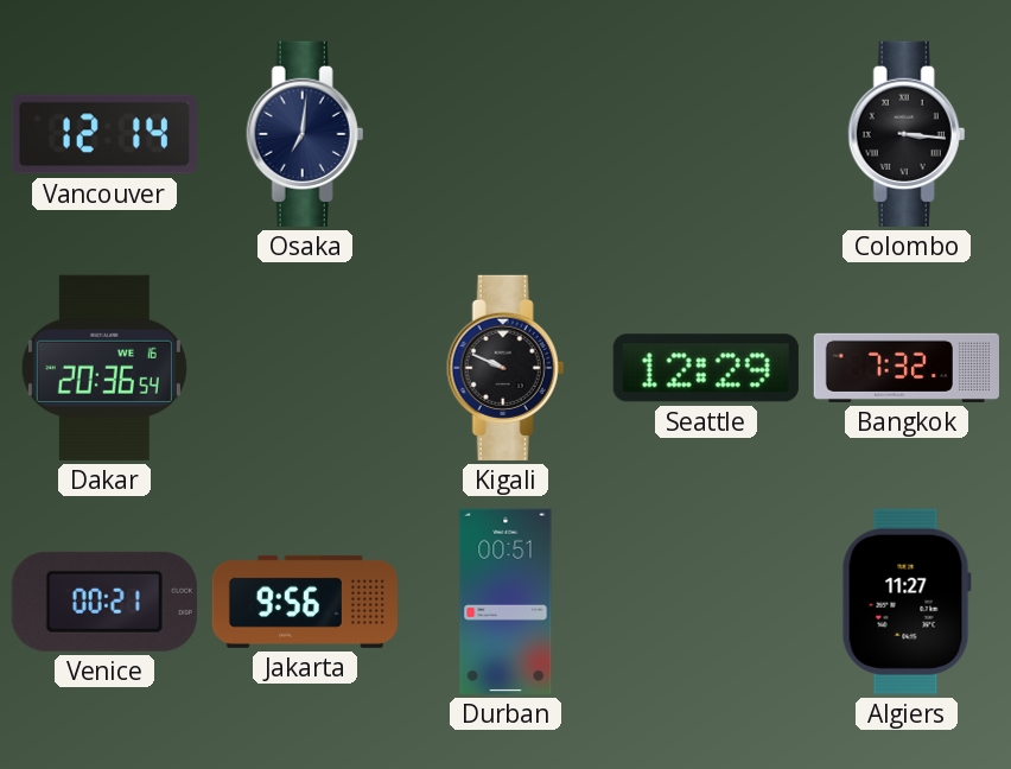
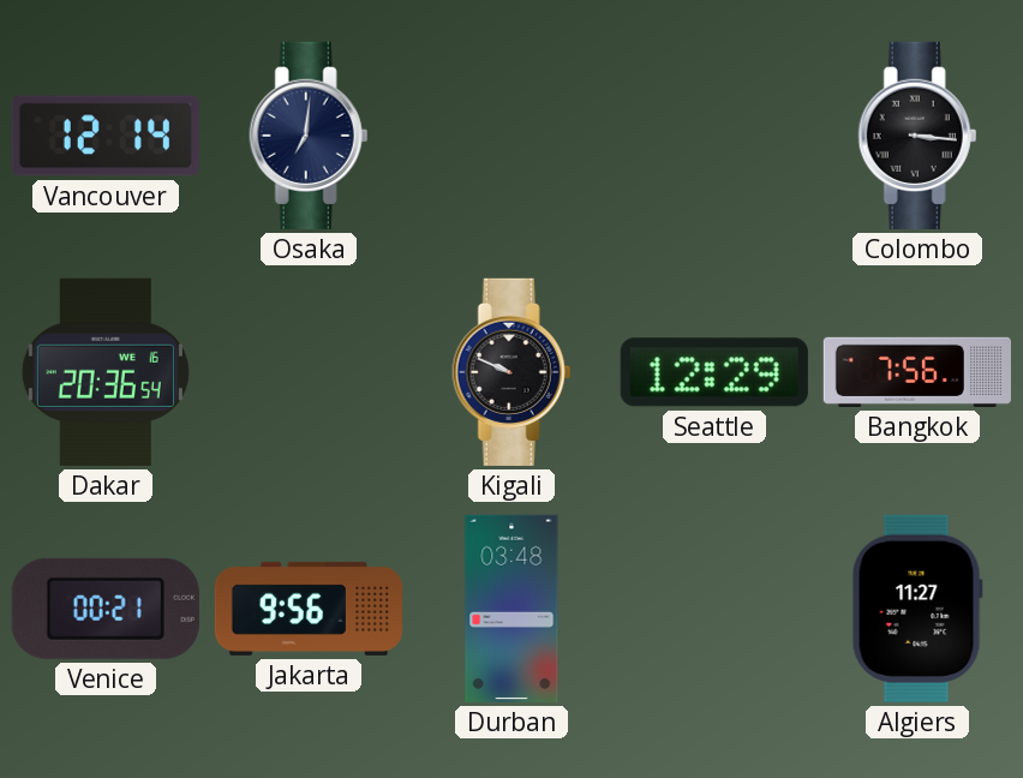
Bangkok: 7:32 -> 7:56 (917, 372)
Durban: 00:51 -> 03:48 (511, 609)
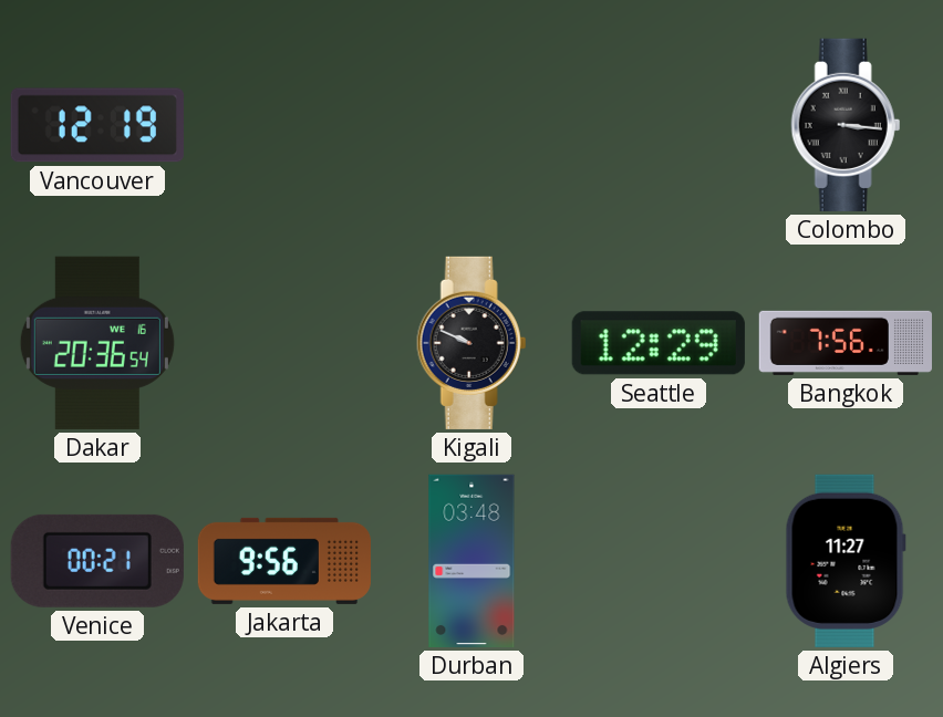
Vancouver: 12:14 -> 12:19 (97, 125)
Osaka: 7:01 -> none (309, 136)
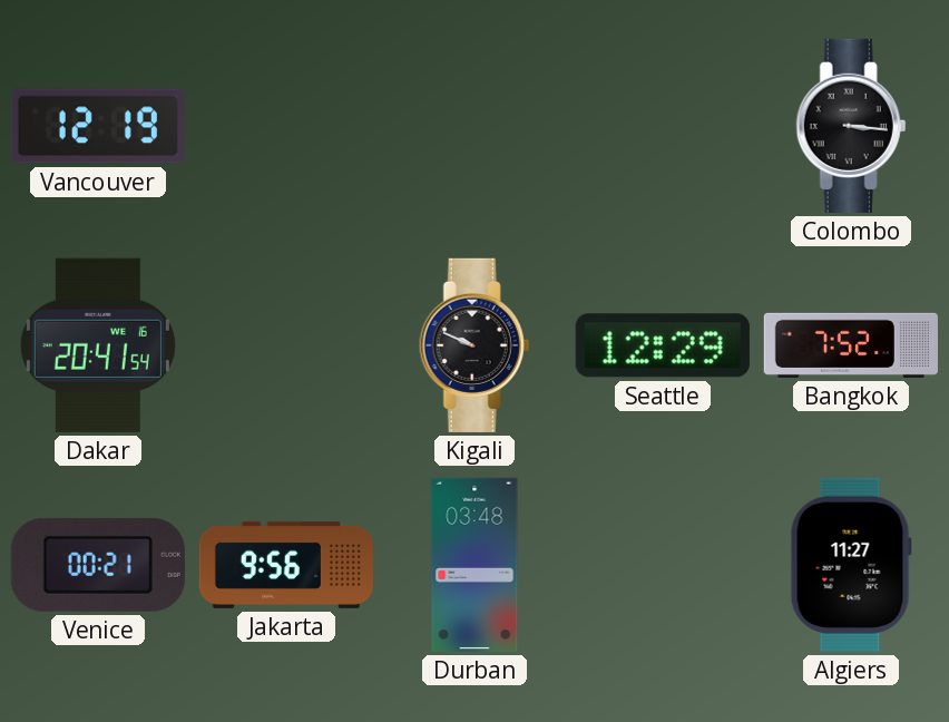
Dakar: 20:36 -> 20:41 (98, 345)
Bangkok: 7:56 -> 7:52 (851, 345)
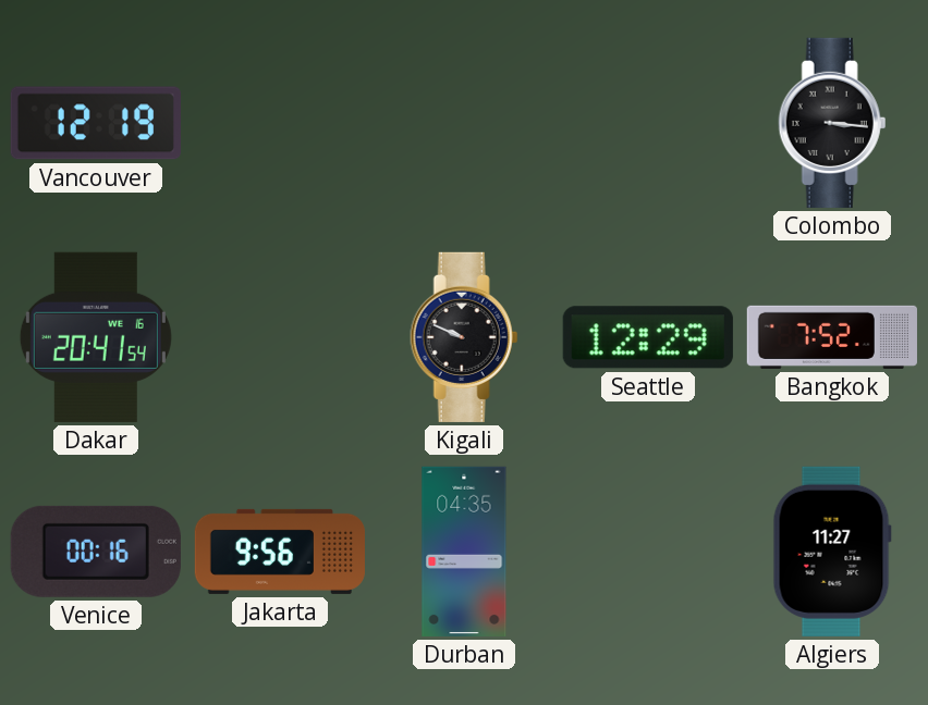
Venice: 00:21 -> 00:16 (96, 552)
Durban: 03:48 -> 04:35 (464, 552)
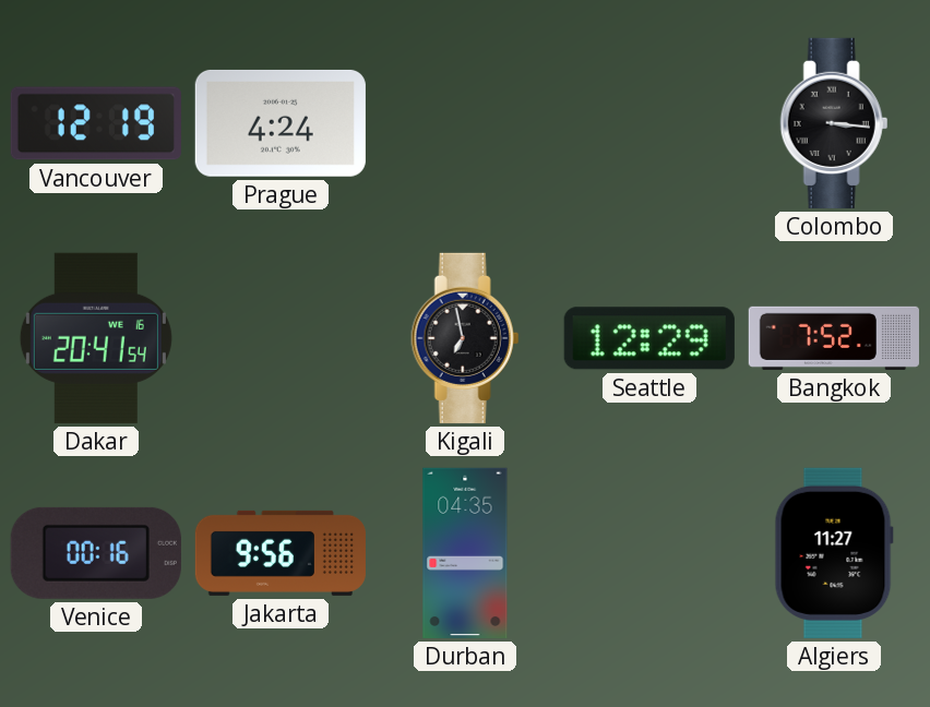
Prague: none -> 4:24 (281, 123)
Kigali: 9:49 -> 6:58 (465, 338)
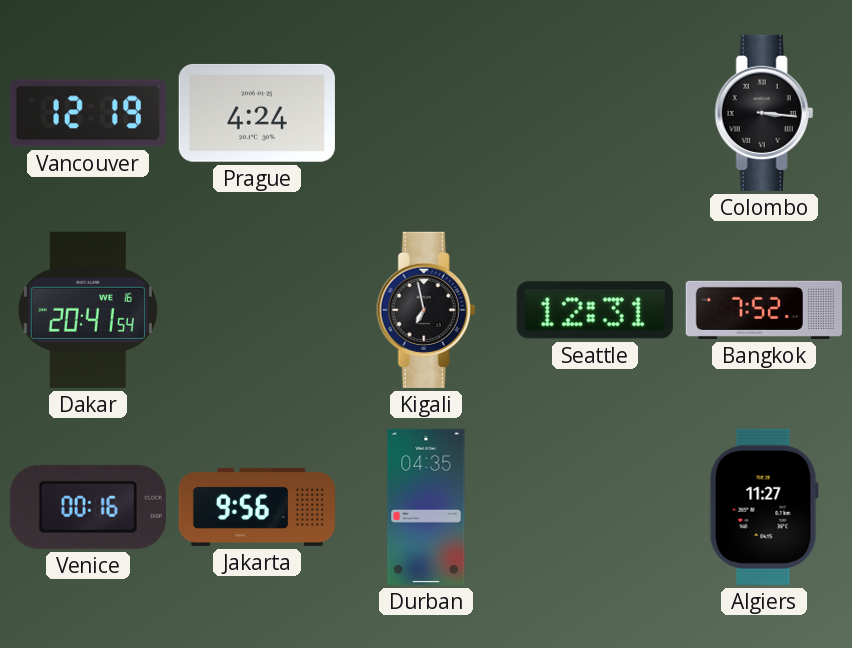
Seattle: 12:29 -> 12:31 (595, 310)
